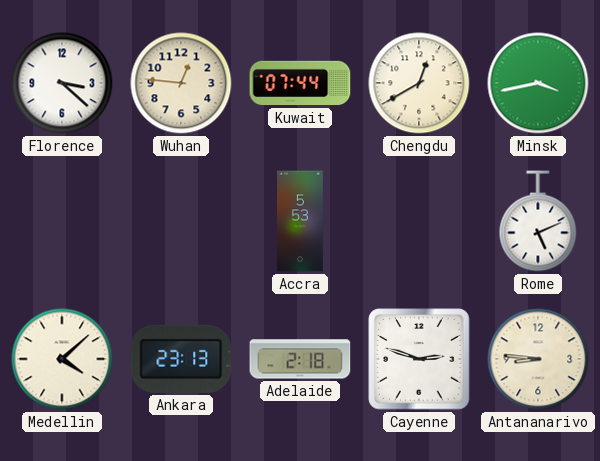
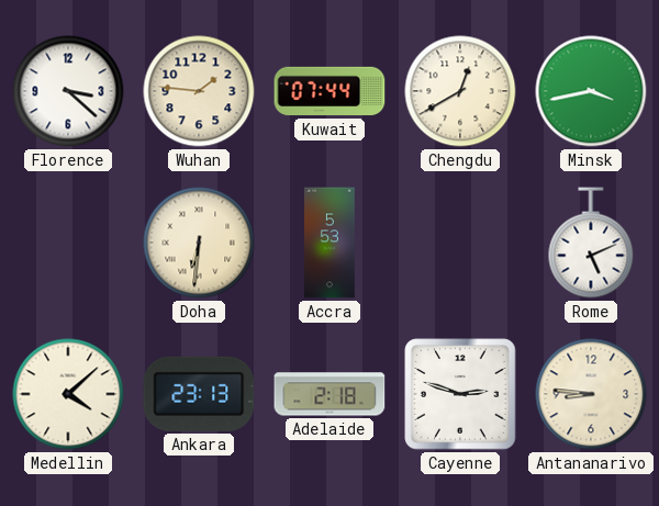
Wuhan: 12:46 -> 1:46 (199, 91)
Doha: none -> 6:31 (199, 243)
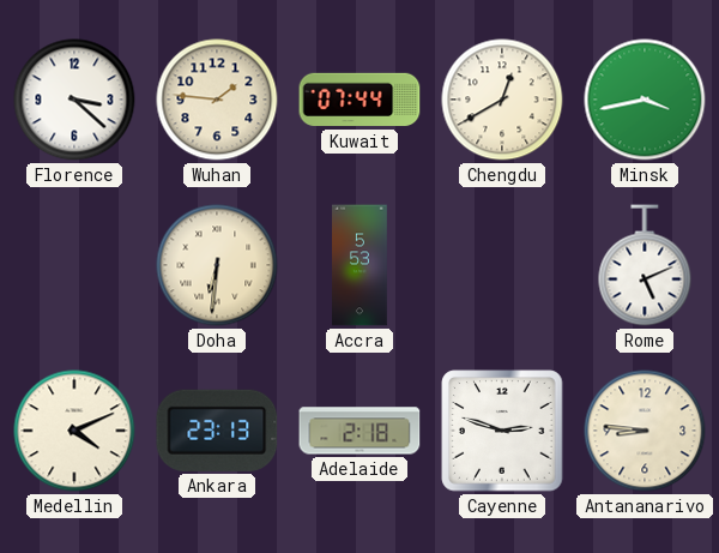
Medellin: 4:08 -> 4:11 (74, 431)
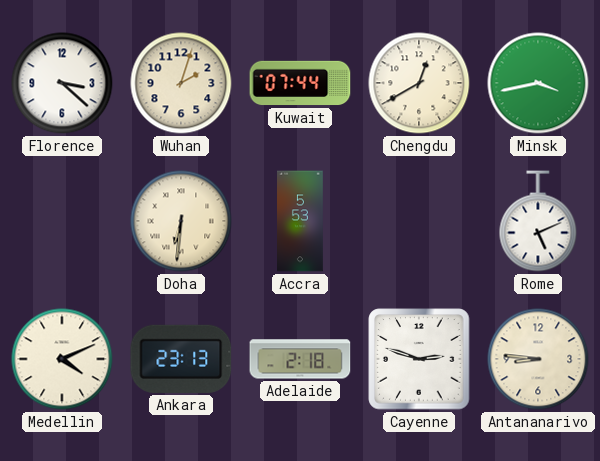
Wuhan: 1:46 -> 2:03 (181, 83)
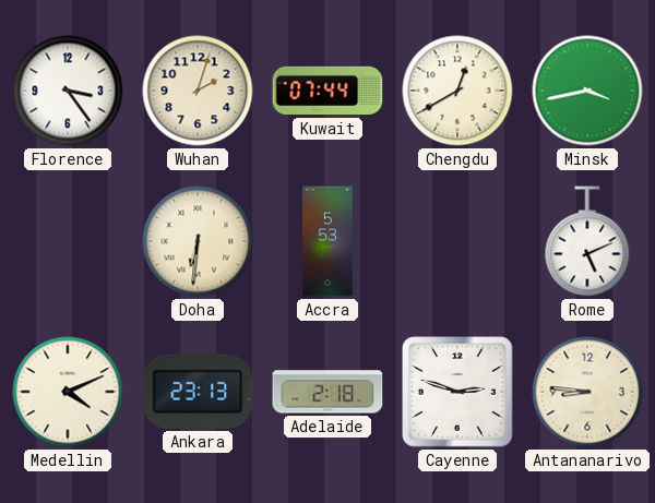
Florence: 3:22 -> 3:24 (68, 91)
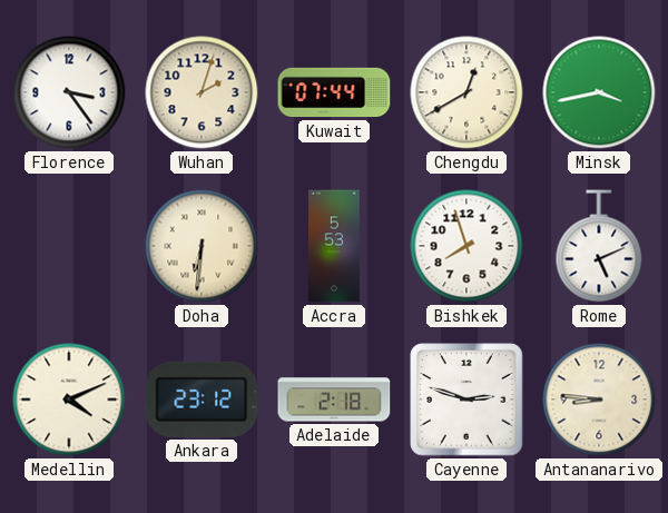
Bishkek: none -> 7:57 (466, 246)
Ankara: 23:13 -> 23:12 (202, 399)
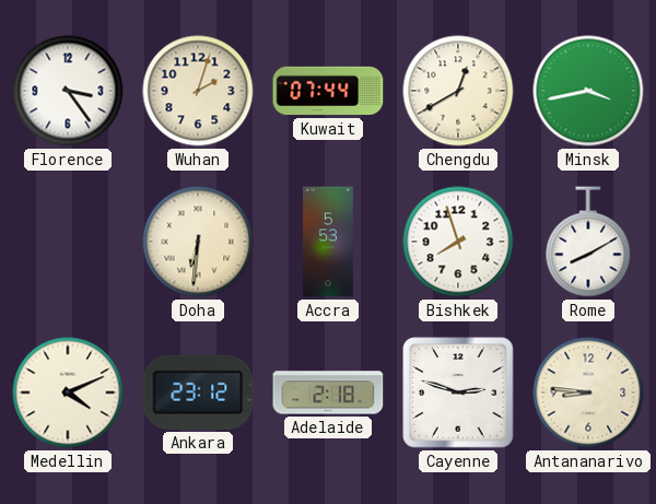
Rome: 5:11 -> 8:10 (588, 242)
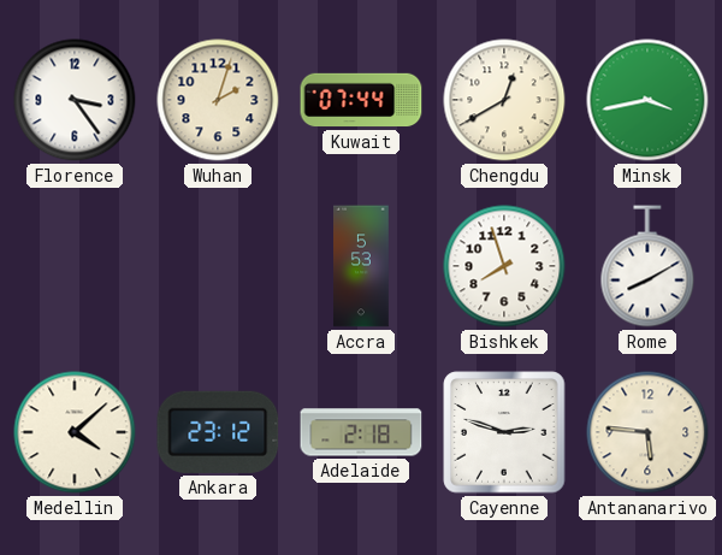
Doha: 6:31 -> none (198, 242)
Medellin: 4:11 -> 4:08 (75, 432)
Antananarivo: 8:46 -> 5:46 (647, 432)
